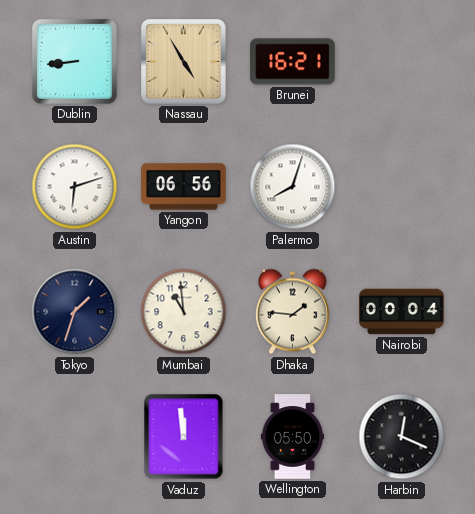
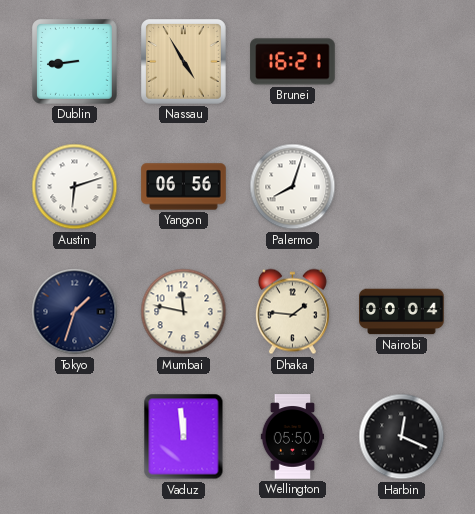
Mumbai: 10:59 -> 11:47 (184, 312)
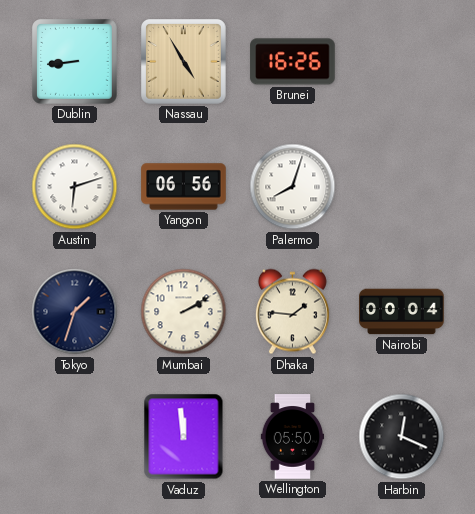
Brunei: 16:21 -> 16:26 (293, 62)
Mumbai: 11:47 -> 2:10 (184, 312)
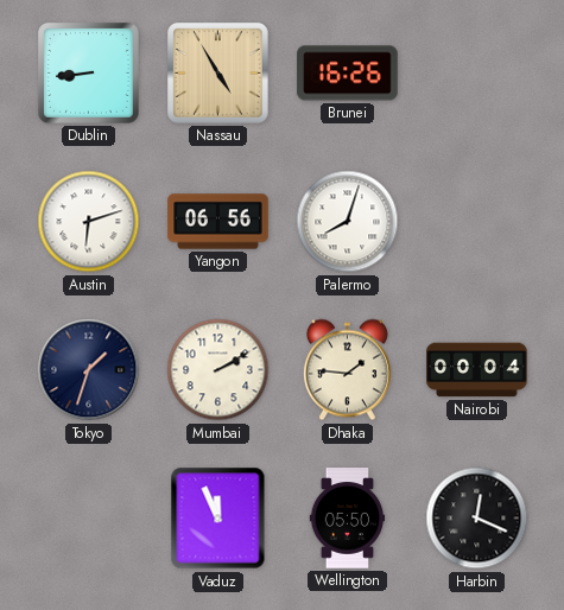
Vaduz: 11:59 -> 11:56 (218, 519)
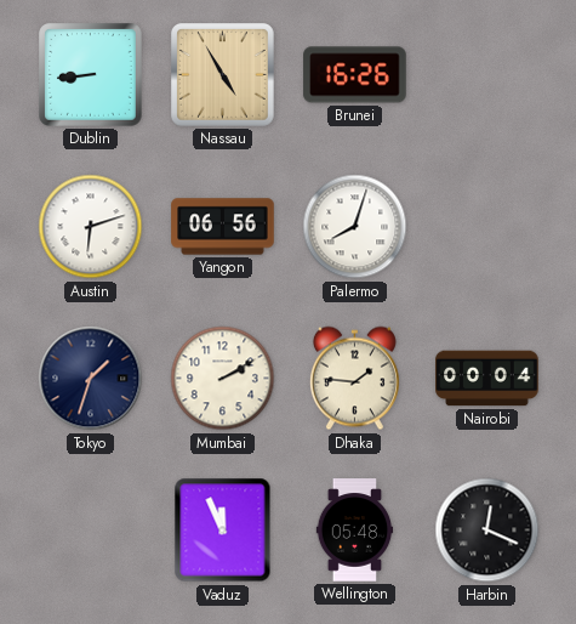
Wellington: 05:50 -> 05:48 (355, 531)
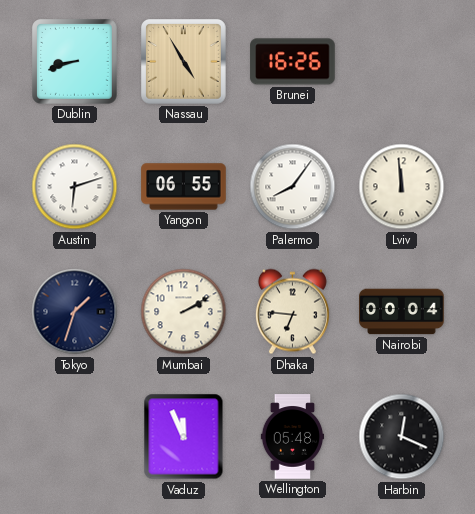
Dublin: 8:44 -> 8:42 (75, 62)
Yangon: 06:56 -> 06:55 (184, 187)
Palermo: 8:03 -> 8:06 (293, 187)
Lviv: none -> 11:59 (402, 187)
Dhaka: 1:46 -> 6:46 (292, 312)
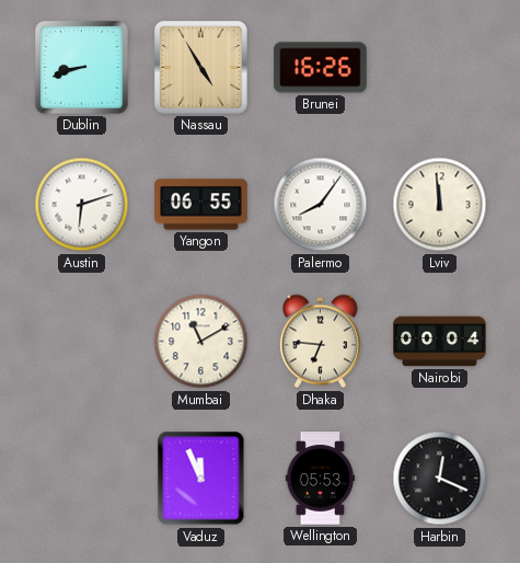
Tokyo: 1:33 -> none (75, 312)
Mumbai: 2:10 -> 11:10 (201, 342)
Wellington: 05:48 -> 05:53 (321, 479)
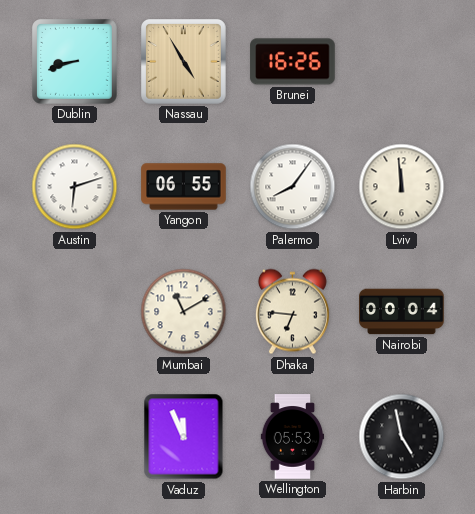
Harbin: 12:19 -> 4:58 (402, 437)
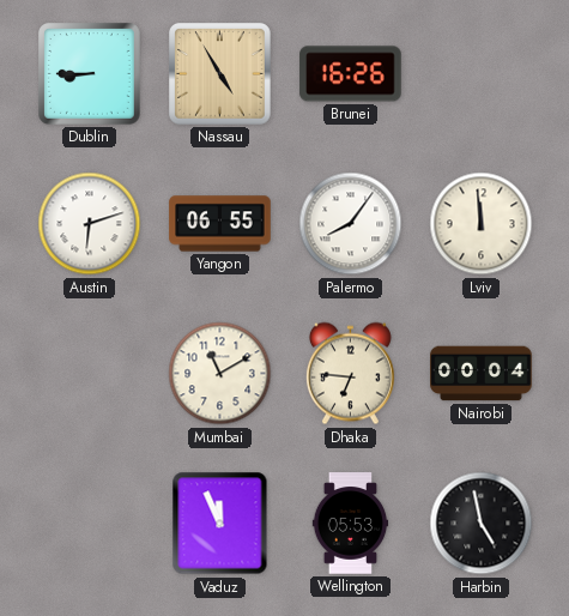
Dublin: 8:42 -> 8:45 (90, 74)
